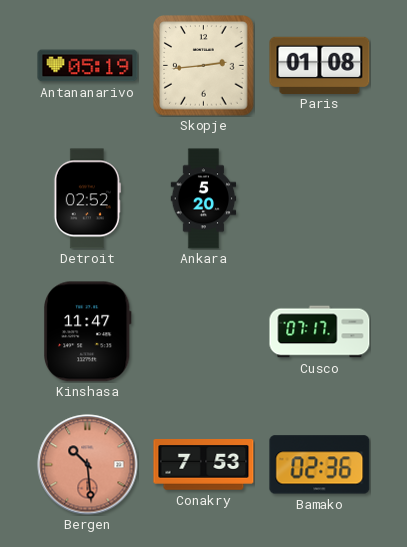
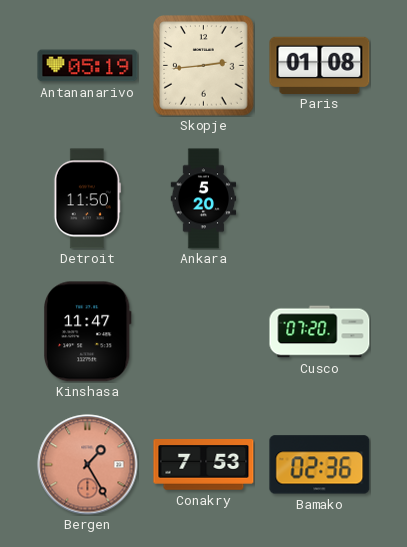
Detroit: 02:52 -> 11:50 (87, 199)
Cusco: 07:17 -> 07:20 (320, 332)
Bergen: 10:29 -> 1:25 (88, 465)
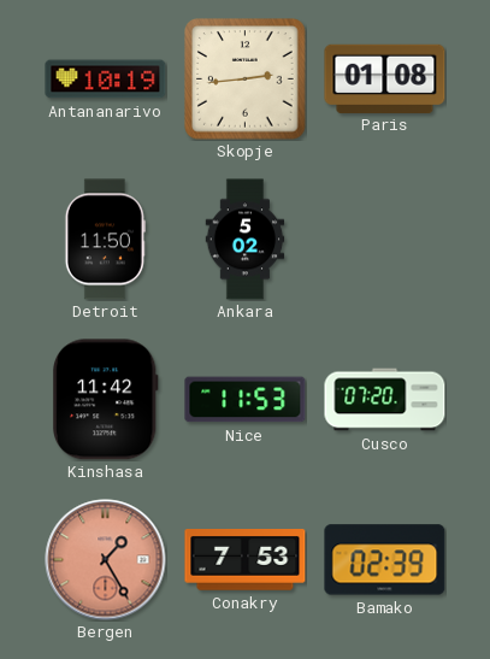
Antananarivo: 05:19 -> 10:19 (106, 80)
Ankara: 5:20 -> 5:02 (246, 240)
Kinshasa: 11:47 -> 11:42 (105, 400)
Nice: none -> 11:53 (246, 400)
Bamako: 02:36 -> 02:39 (385, 560)
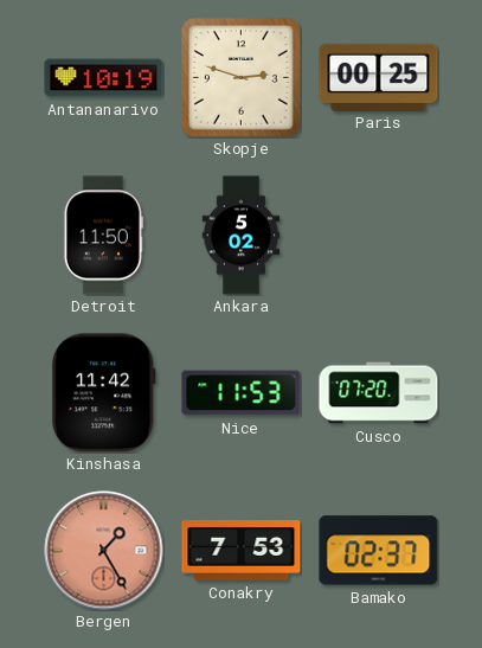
Skopje: 2:44 -> 2:48 (242, 78)
Paris: 01:08 -> 00:25 (379, 77)
Bamako: 02:39 -> 02:37 (379, 551)
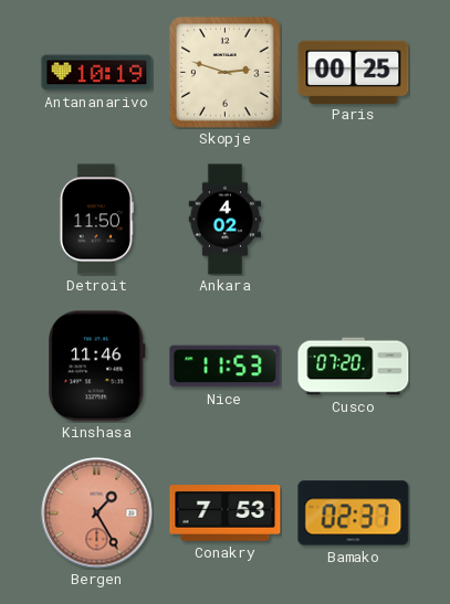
Ankara: 5:02 -> 4:02 (226, 220)
Kinshasa: 11:42 -> 11:46 (96, 367)
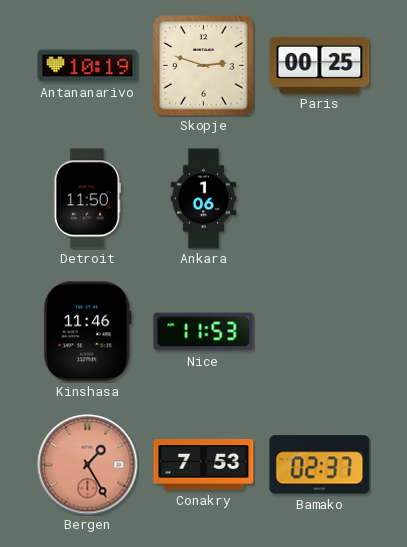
Ankara: 4:02 -> 1:06 (204, 199)
Cusco: 07:20 -> none (354, 367)
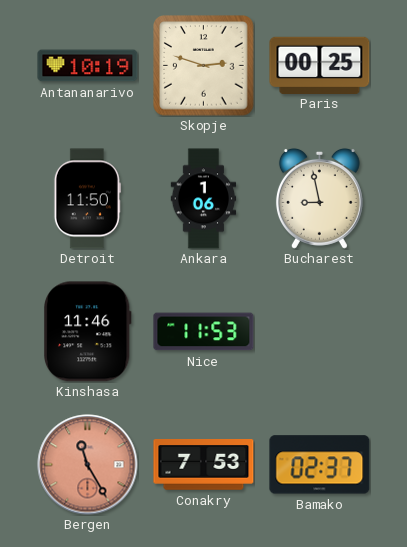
Bucharest: none -> 8:58 (319, 198)
Bergen: 1:25 -> 11:25 (88, 465)
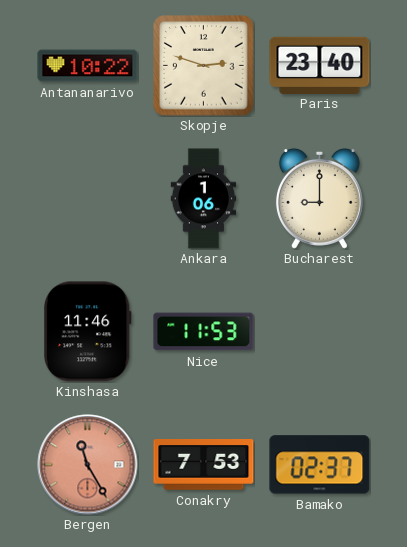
Antananarivo: 10:19 -> 10:22 (88, 66)
Paris: 00:25 -> 23:40 (320, 65)
Detroit: 11:50 -> none (87, 199)
Bucharest: 8:58 -> 9:00 (319, 198)
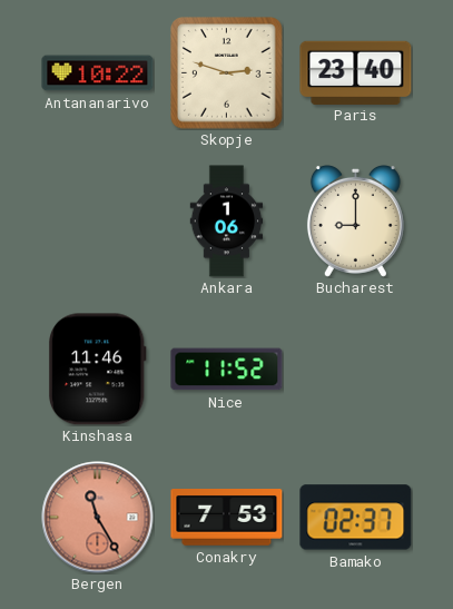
Nice: 11:53 -> 11:52 (227, 370)
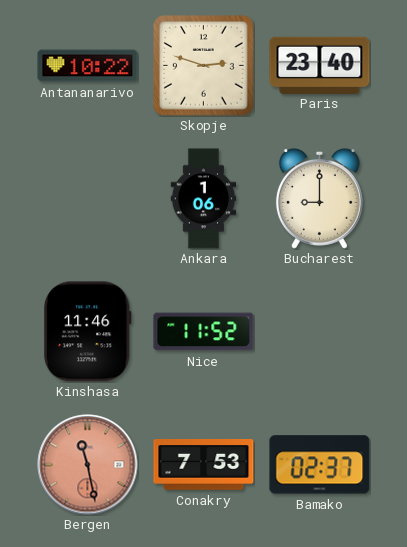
Bergen: 11:25 -> 11:28 (88, 465)
